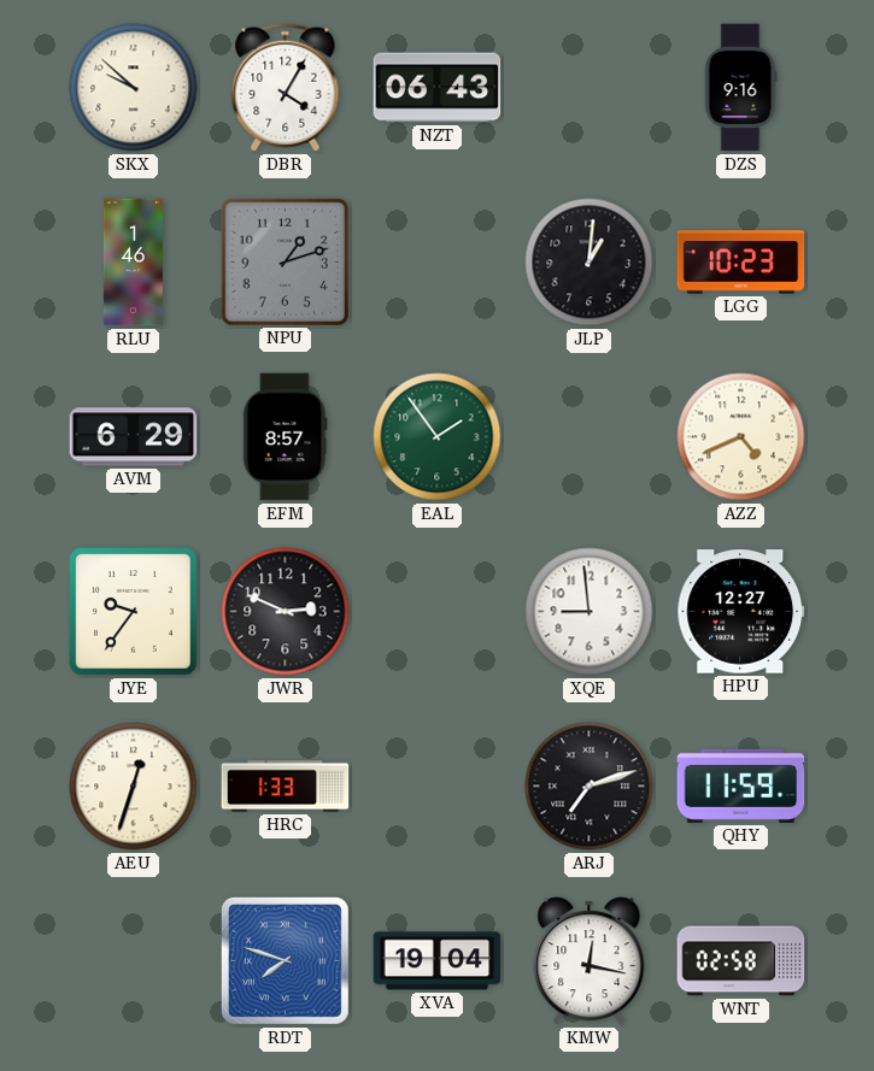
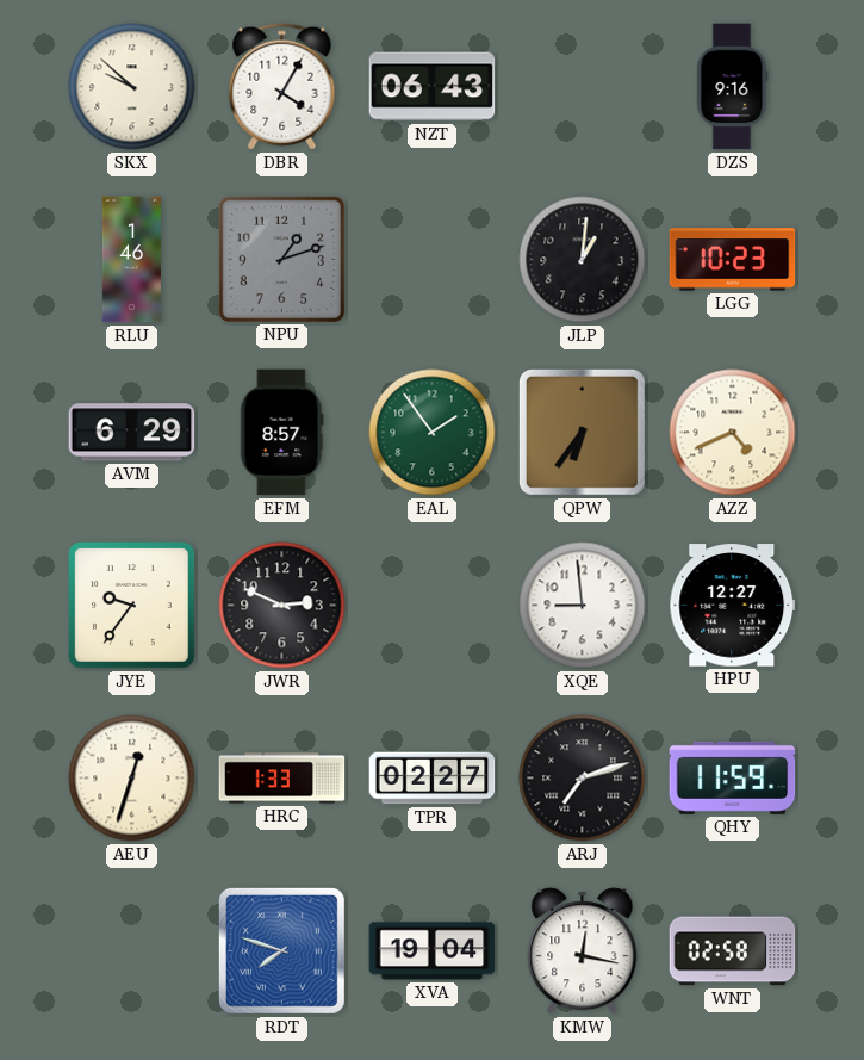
QPW: none -> 6:36 (582, 432)
TPR: none -> 02:27 (433, 779)
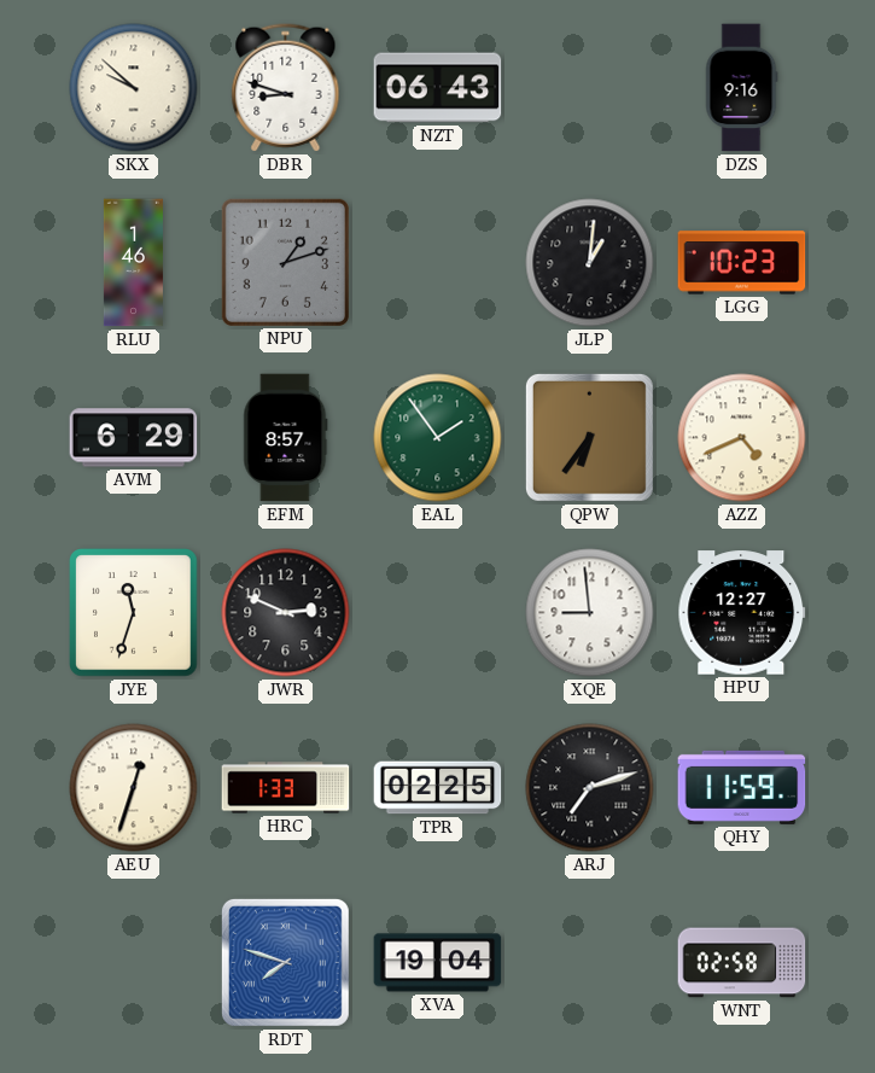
DBR: 4:05 -> 8:48 (286, 88)
JYE: 9:36 -> 11:33 (134, 613)
TPR: 02:27 -> 02:25 (438, 788)
KMW: 12:17 -> none (583, 951)
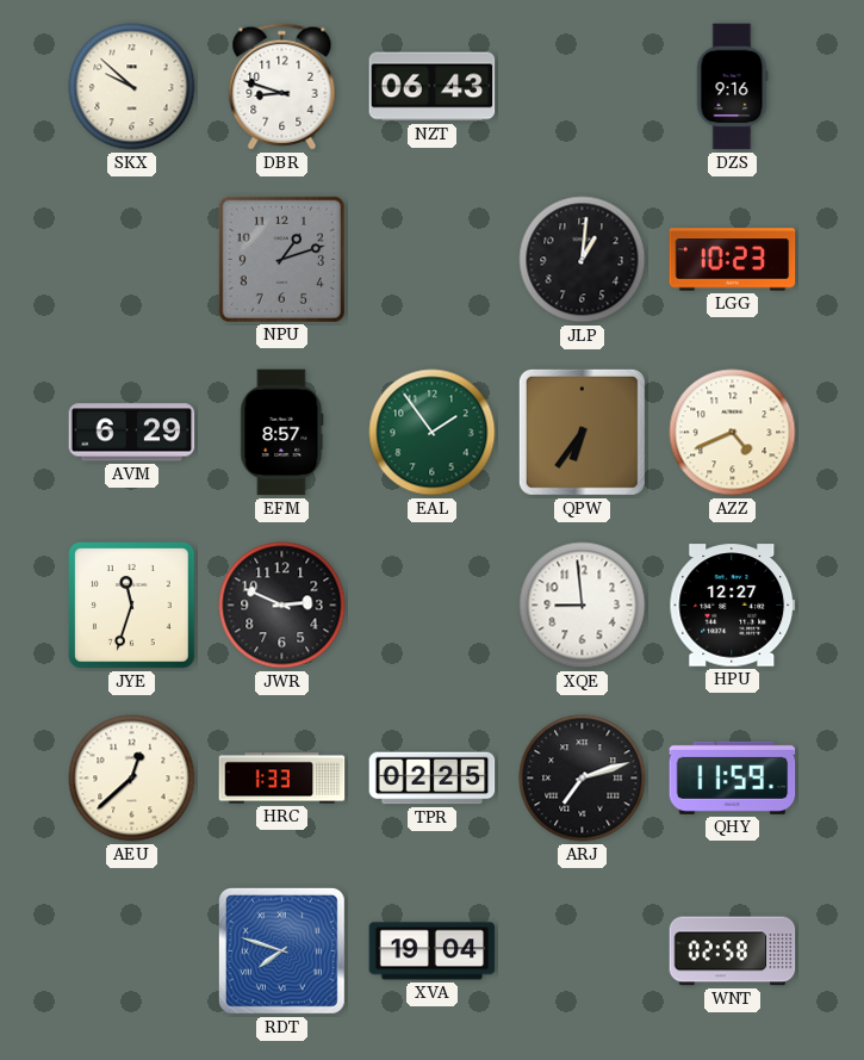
RLU: 1:46 -> none (133, 263)
AEU: 12:33 -> 12:38 (132, 779)
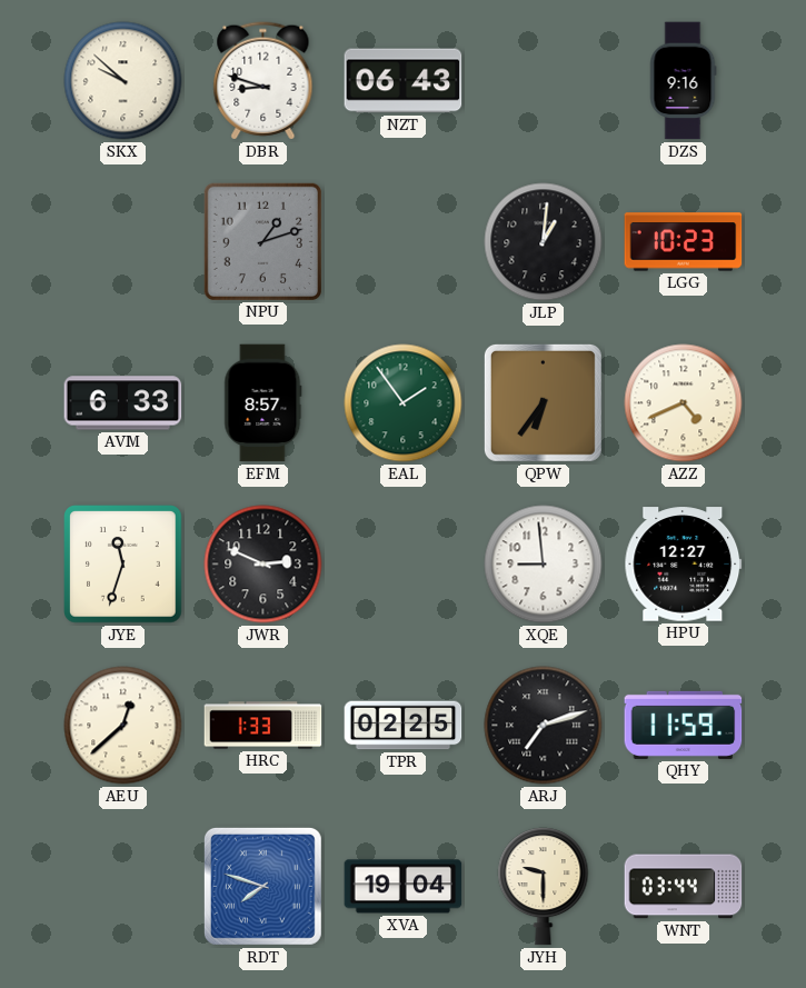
AVM: 6:29 -> 6:33 (123, 403)
JYH: none -> 9:30 (544, 887)
WNT: 02:58 -> 03:44 (684, 887)
